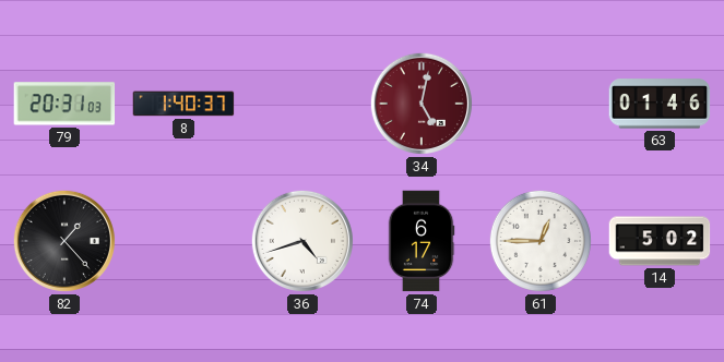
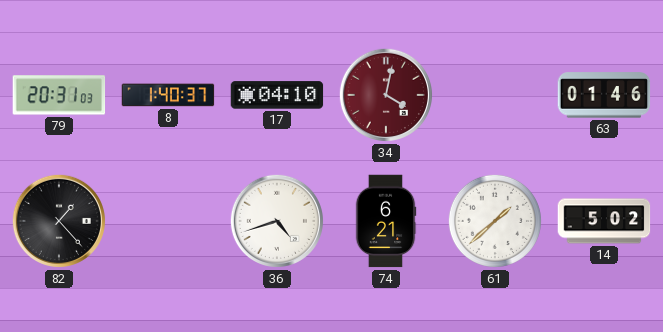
17: none -> 04:10 (277, 95)
34: 5:02 -> 4:02 (386, 95)
74: 6:17 -> 6:21 (386, 221)
61: 12:45 -> 1:38 (495, 221)
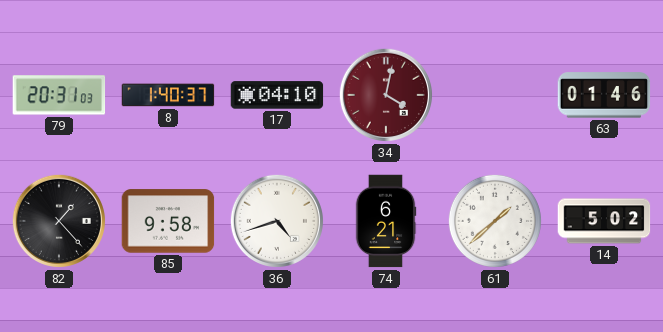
85: none -> 9:58 (168, 221)
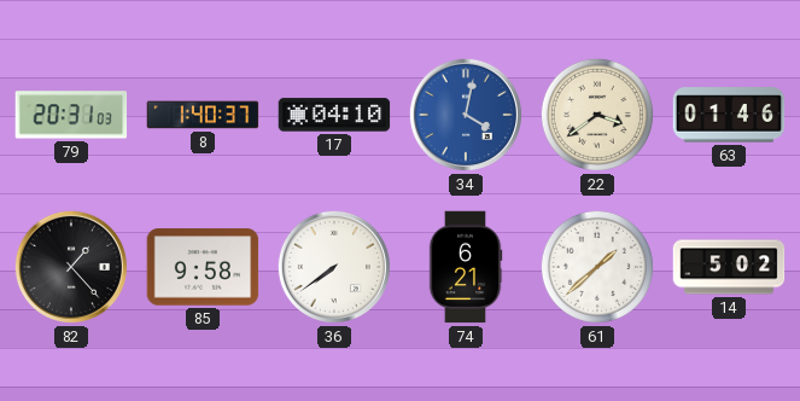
34 dial: burgundy -> blue (466, 115)
22: none -> 3:39 (597, 115)
36: 4:42 -> 7:39 (334, 267)
